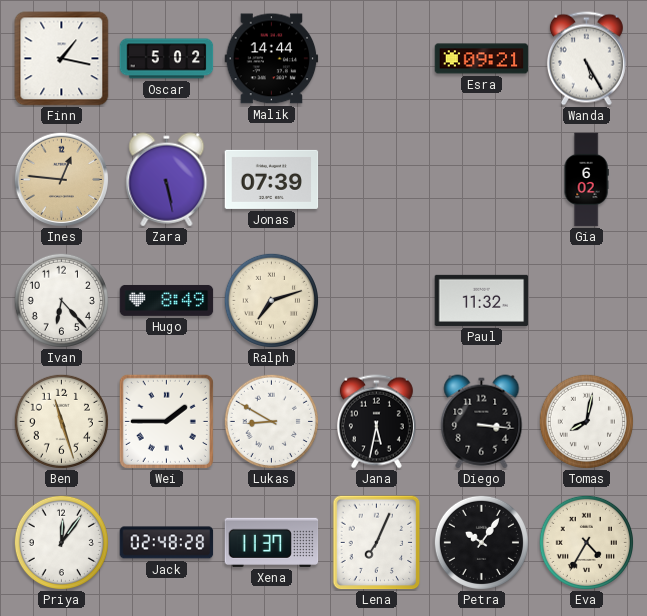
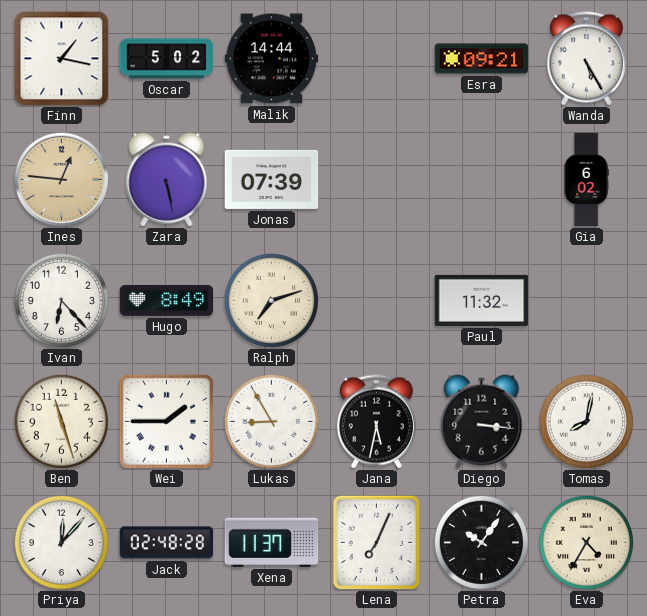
Lukas: 8:50 -> 8:55 (271, 421)
Priya: 12:06 -> 12:07 (61, 542)
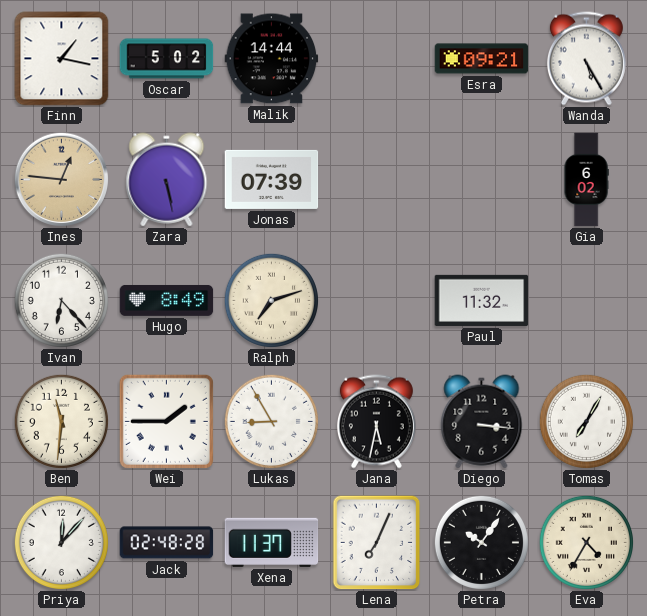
Ben: 11:27 -> 11:31 (61, 421)
Tomas: 8:02 -> 7:05 (586, 421)
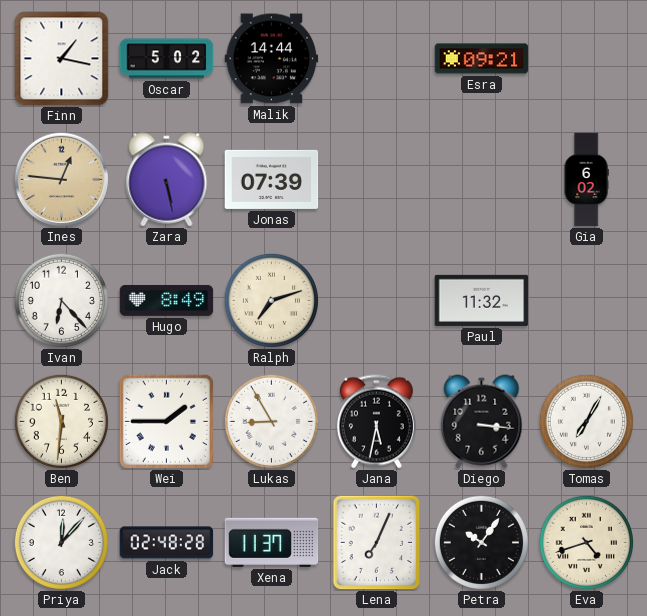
Wanda: 5:25 -> none (586, 59)
Eva: 4:35 -> 4:42 (586, 542)
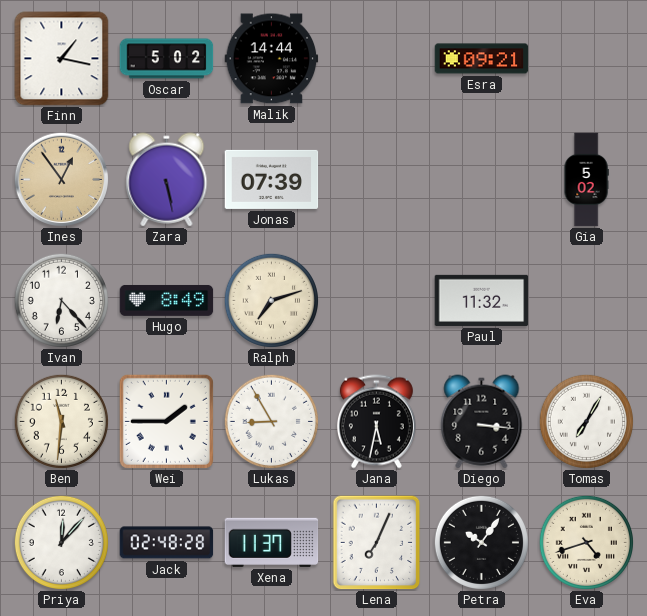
Ines: 12:46 -> 12:54 (61, 179)
Gia: 6:02 -> 5:02 (586, 180)
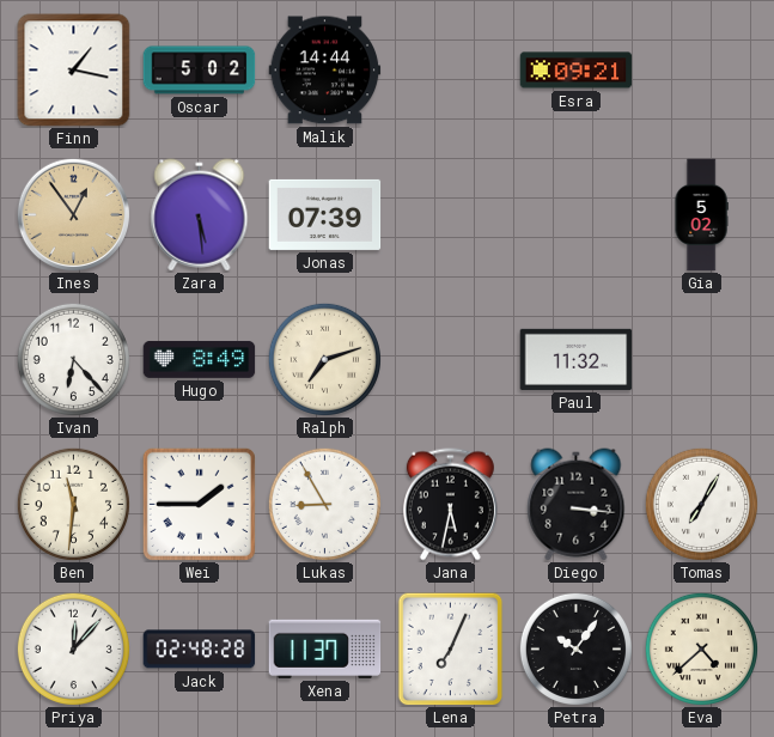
Zara: 5:28 -> 5:29 (200, 215)
Eva: 4:42 -> 4:38 (701, 648)
